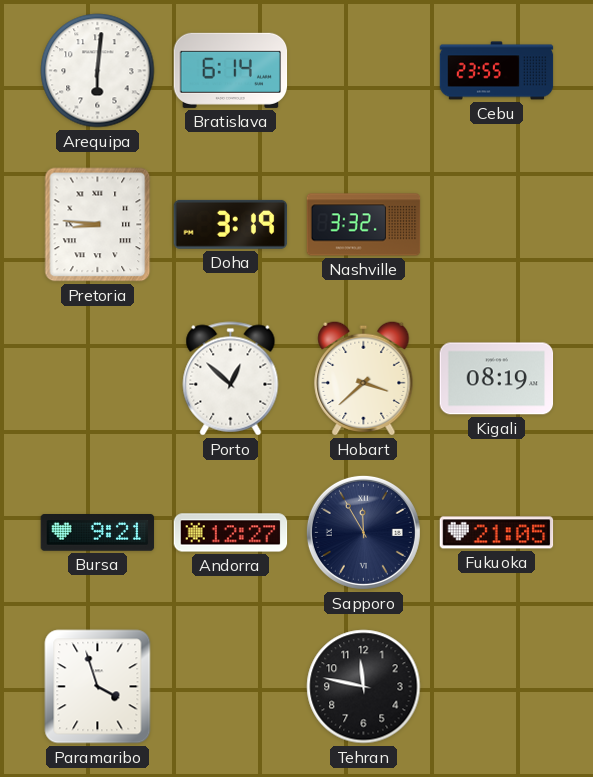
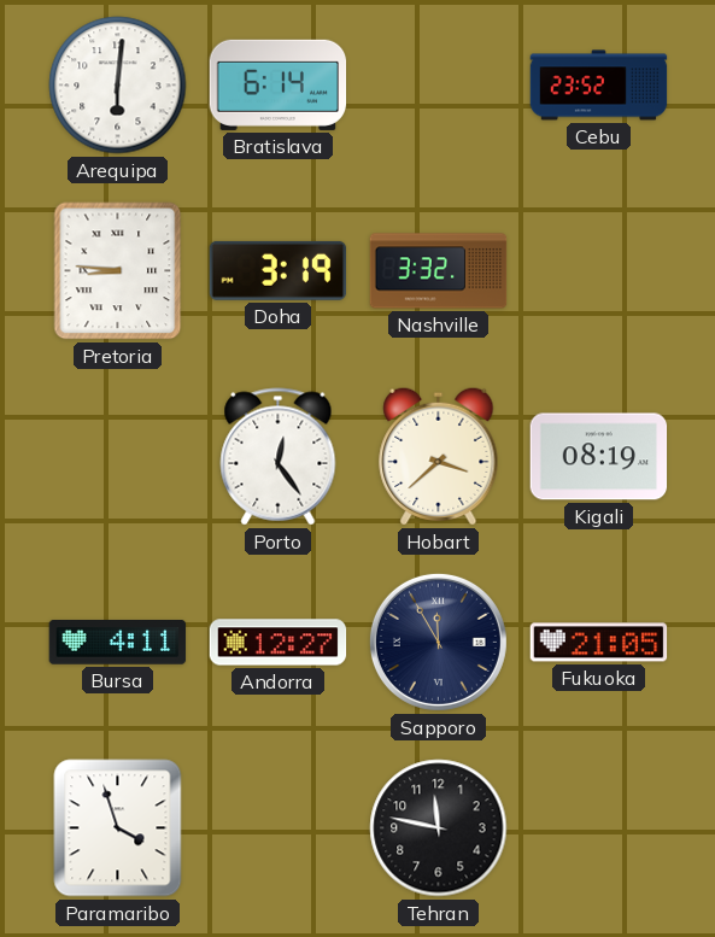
Cebu: 23:55 -> 23:52 (599, 86)
Porto: 12:52 -> 12:24 (279, 457)
Bursa: 9:21 -> 4:11 (118, 643)
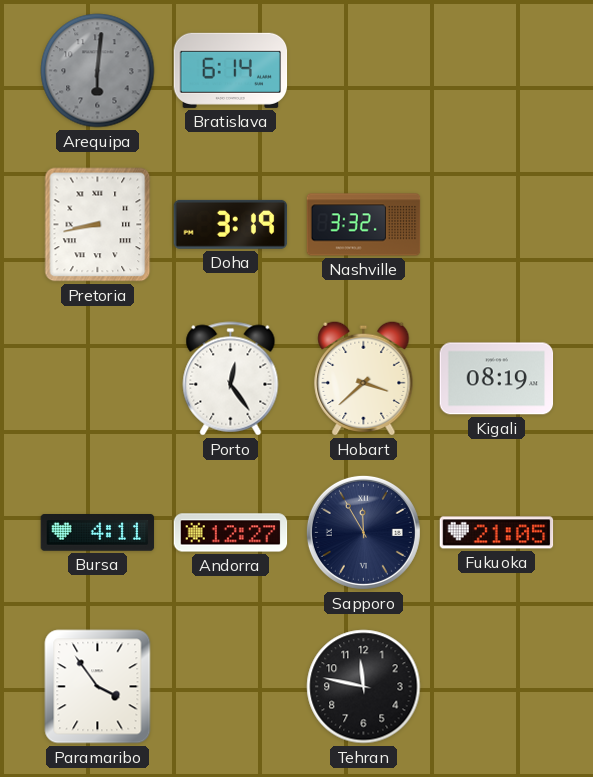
Arequipa dial: white -> grey (98, 71)
Cebu: 23:52 -> none (599, 86)
Pretoria: 8:46 -> 8:43 (98, 225)
Paramaribo: 3:57 -> 3:54 (98, 687)
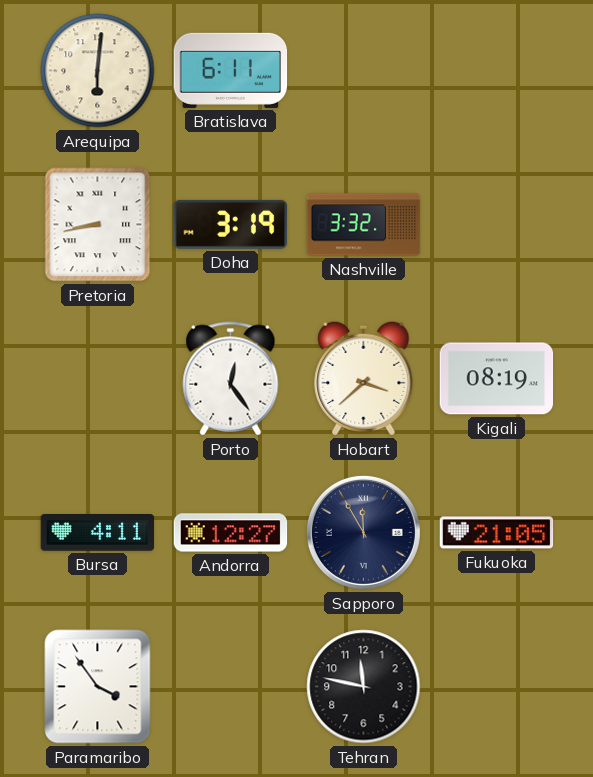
Arequipa dial: grey -> cream (98, 71)
Bratislava: 6:14 -> 6:11 (231, 70)
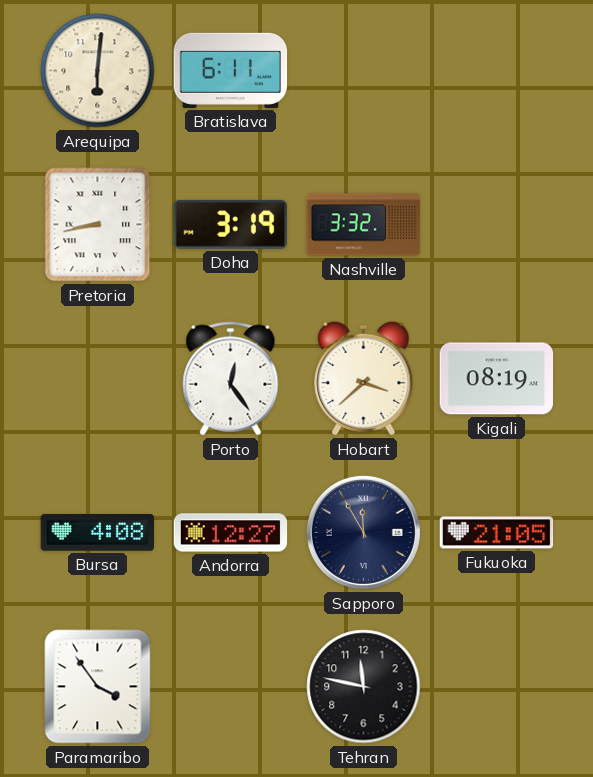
Bursa: 4:11 -> 4:08 (98, 533)
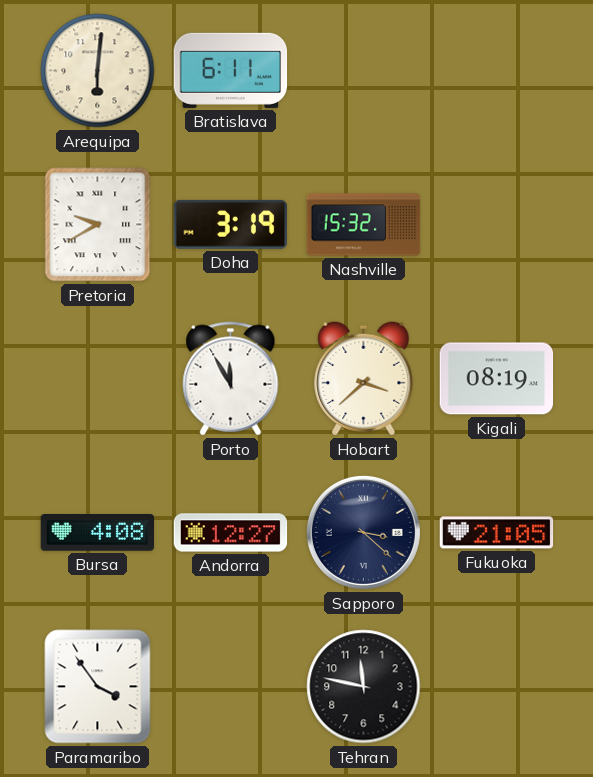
Pretoria: 8:43 -> 9:40 (98, 225)
Nashville: 3:32 -> 15:32 (364, 225)
Porto: 12:24 -> 11:55 (231, 379)
Sapporo: 11:55 -> 3:22 (363, 532)
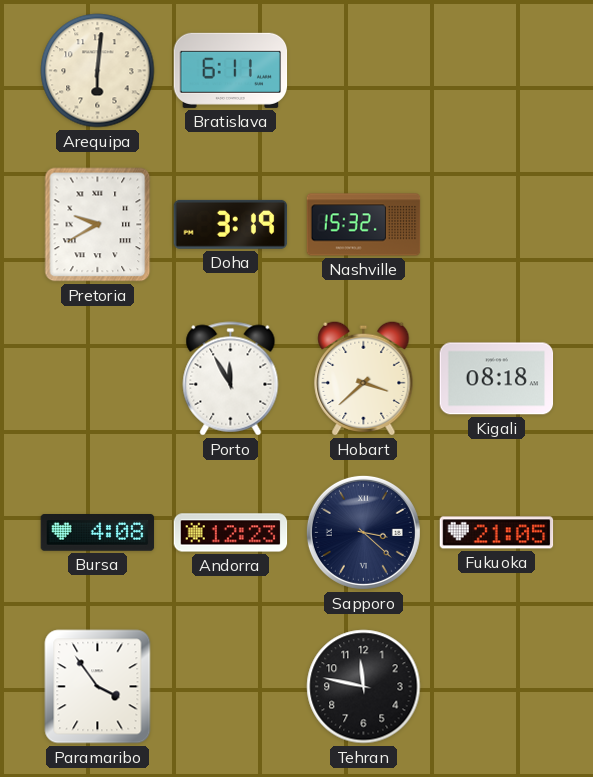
Kigali: 08:19 -> 08:18 (497, 379)
Andorra: 12:27 -> 12:23 (231, 533)
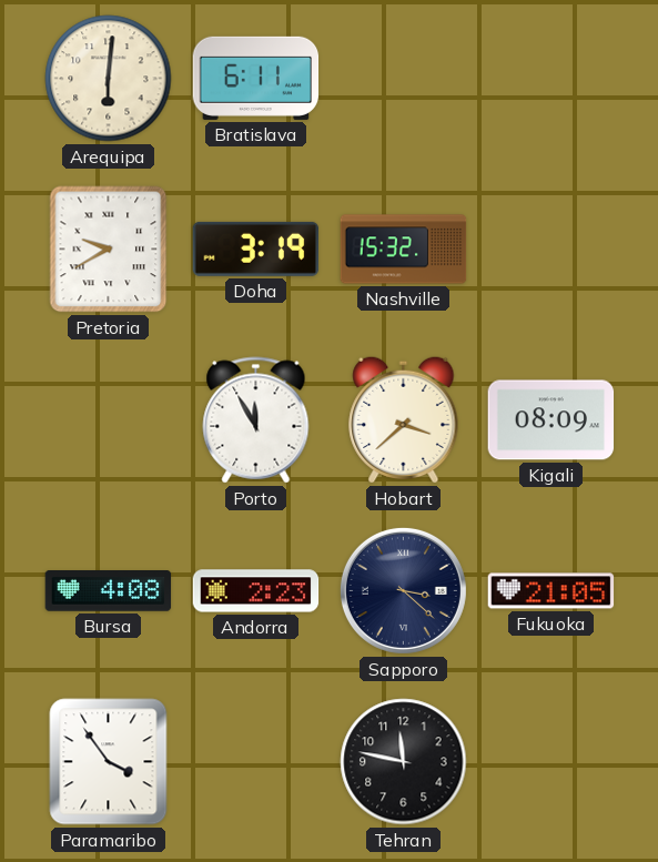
Kigali: 08:18 -> 08:09 (551, 420)
Andorra: 12:23 -> 2:23 (256, 591)
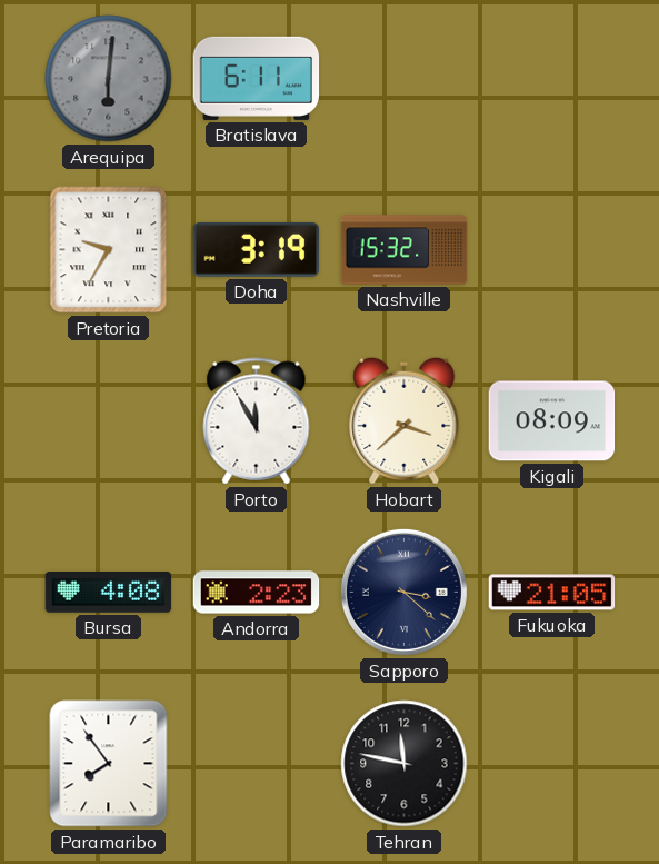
Arequipa dial: cream -> grey (109, 79)
Pretoria: 9:40 -> 9:35 (109, 250)
Paramaribo: 3:54 -> 7:54 (109, 764)
